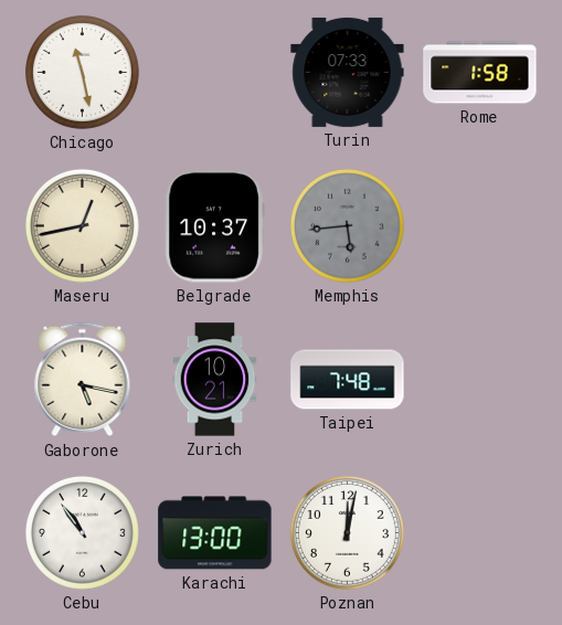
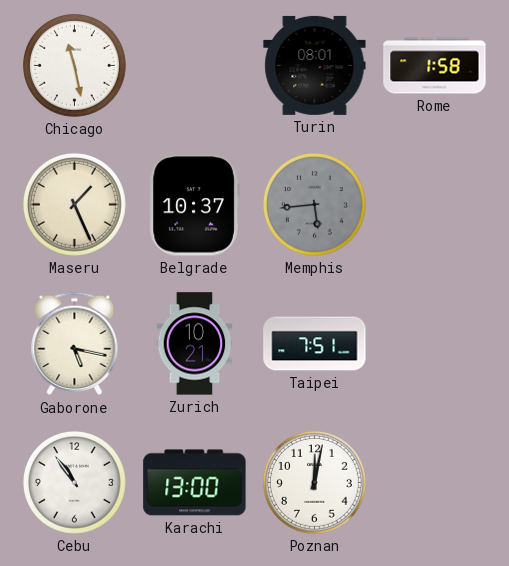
Turin: 07:33 -> 08:01 (315, 65)
Maseru: 12:43 -> 1:26 (74, 204)
Taipei: 7:48 -> 7:51 (315, 344)
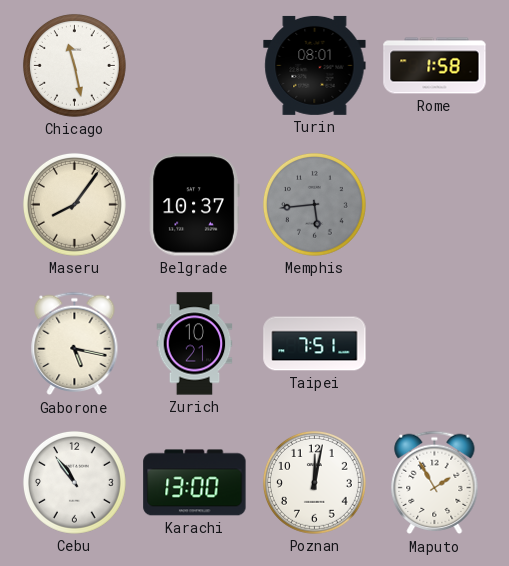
Maseru: 1:26 -> 8:06 (74, 204)
Maputo: none -> 1:55 (435, 483)
